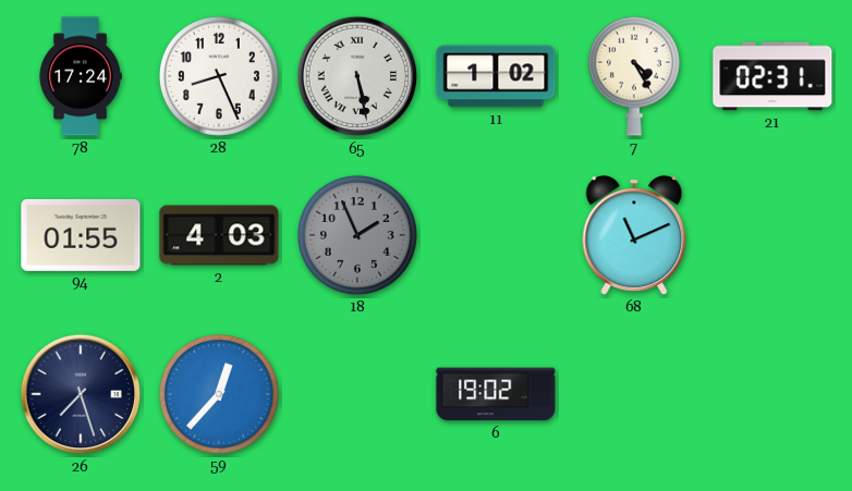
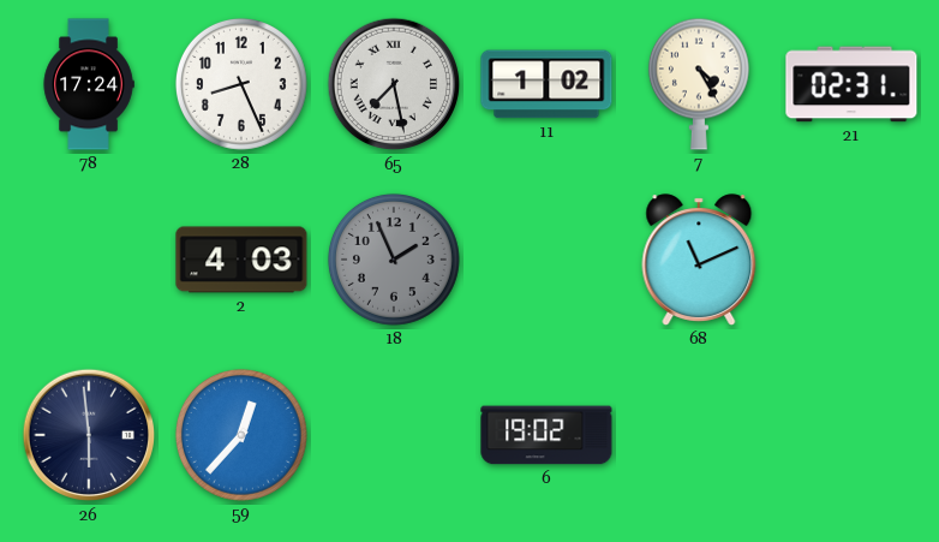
65: 5:28 -> 7:28 (394, 84)
94: 01:55 -> none (81, 235)
26: 7:27 -> 5:59 (89, 435)
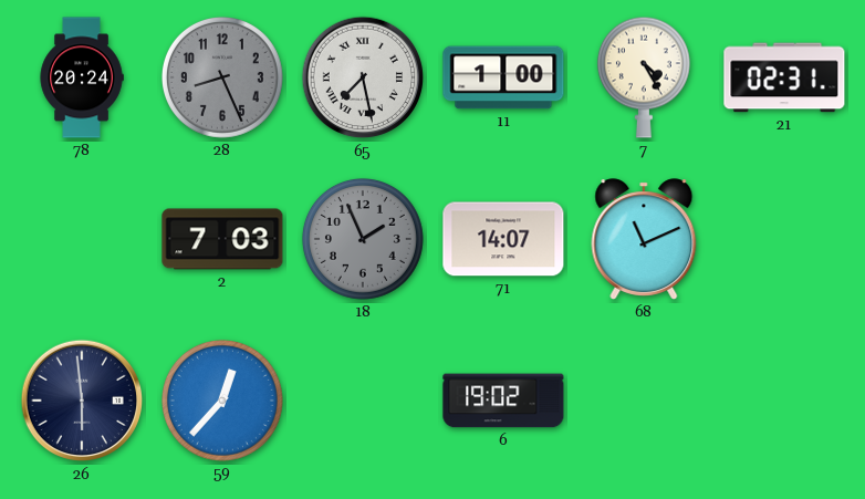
78: 17:24 -> 20:24 (82, 77)
28 dial: white -> grey (222, 77)
11: 1:02 -> 1:00 (503, 77)
2: 4:03 -> 7:03 (222, 239)
71: none -> 14:07 (503, 239)
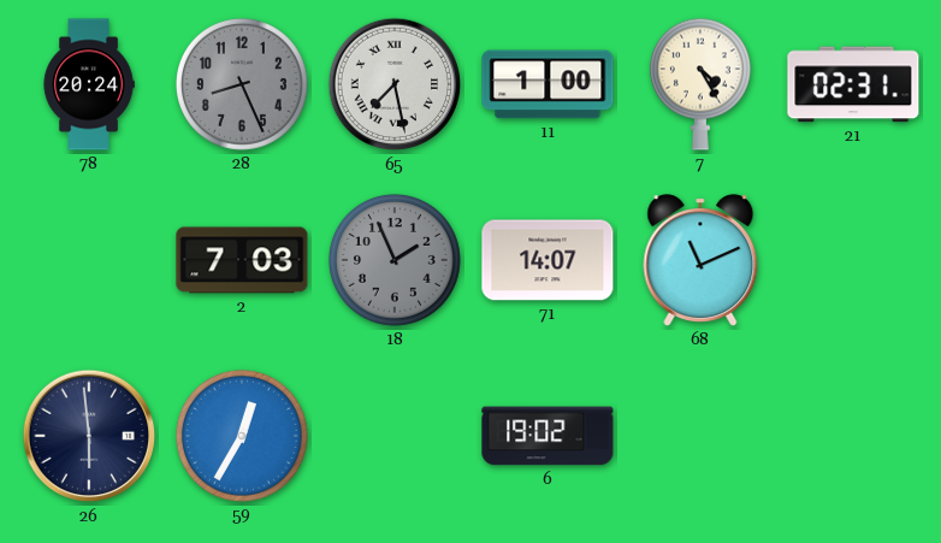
59: 12:37 -> 12:35 (242, 436)
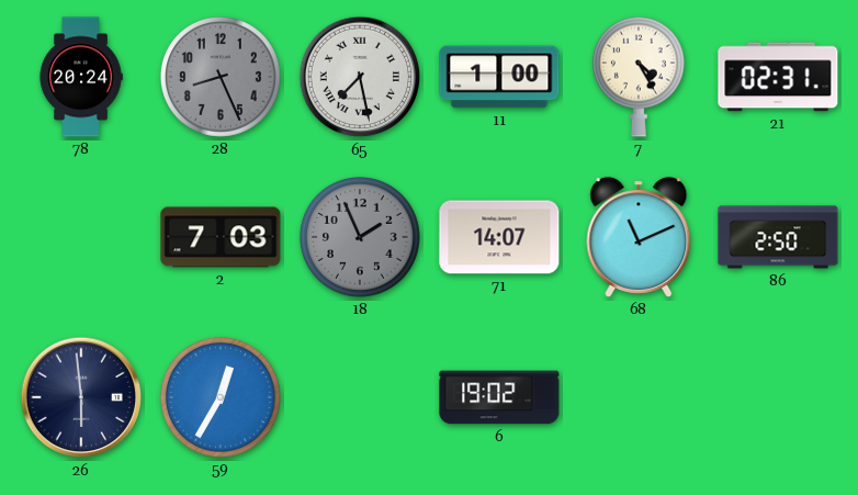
86: none -> 2:50 (778, 237)
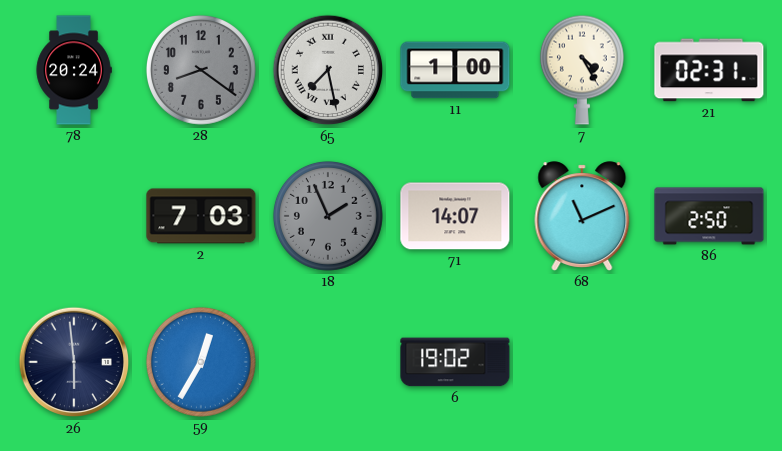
28: 8:26 -> 8:21 (201, 70)
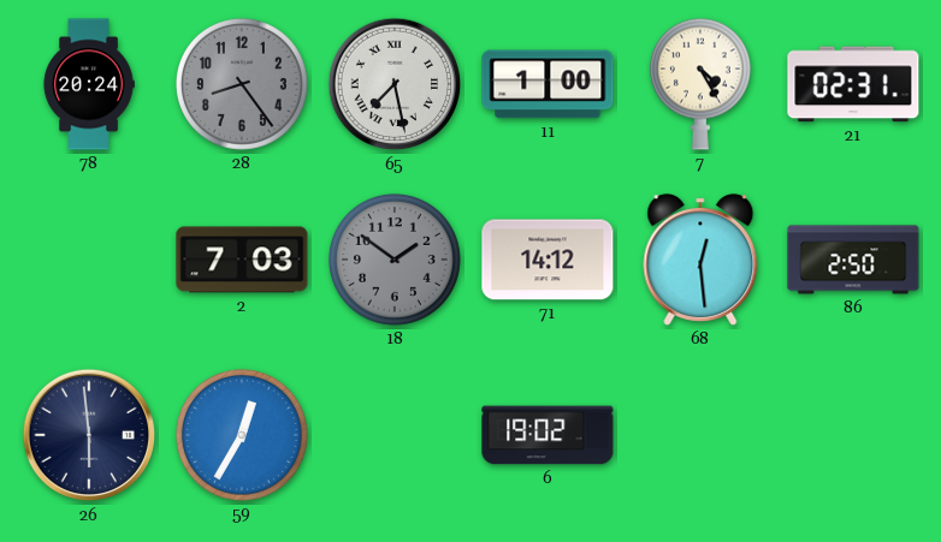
28: 8:21 -> 8:24 (242, 84)
18: 1:56 -> 1:51 (395, 260)
71: 14:07 -> 14:12 (548, 260)
68: 11:11 -> 12:29 (700, 260)
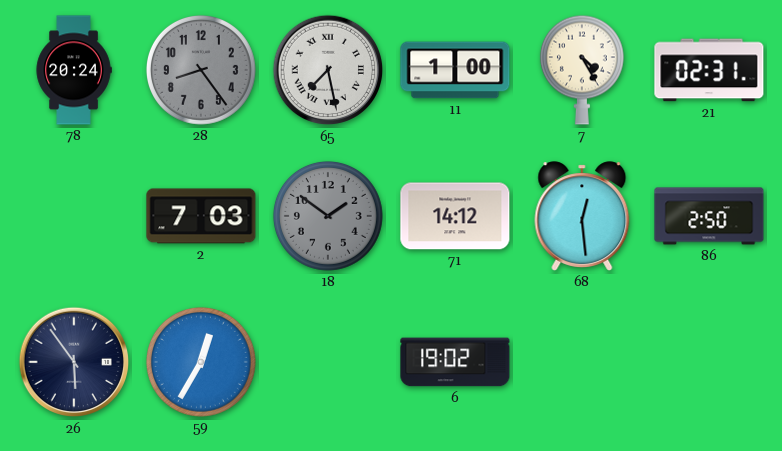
26: 5:59 -> 5:54 (74, 362)
